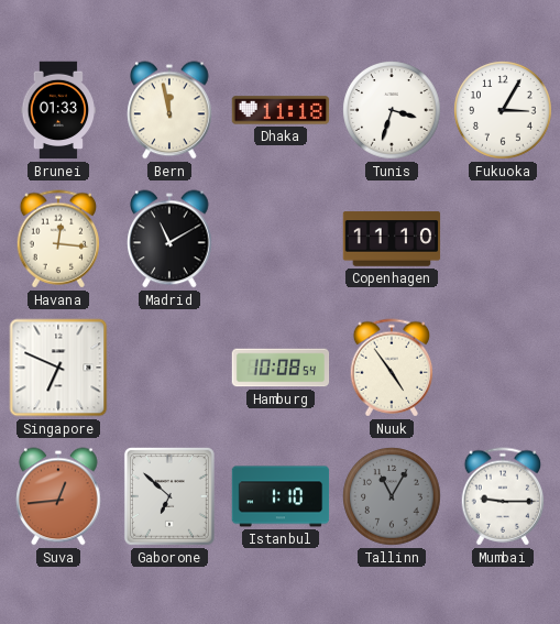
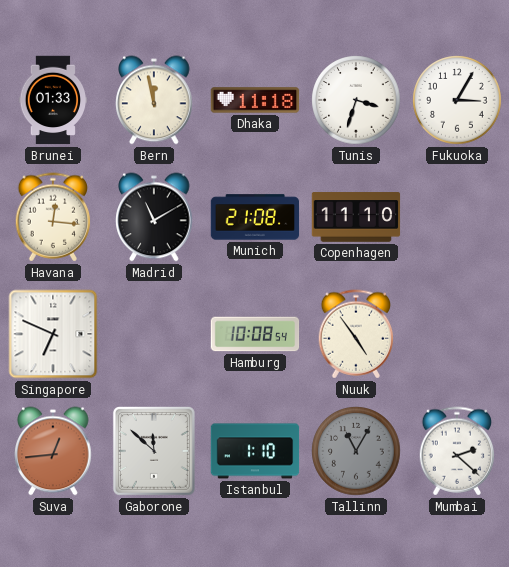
Munich: none -> 21:08 (255, 217)
Gaborone: 6:52 -> 11:52 (154, 451)
Mumbai: 9:15 -> 2:22 (457, 451)
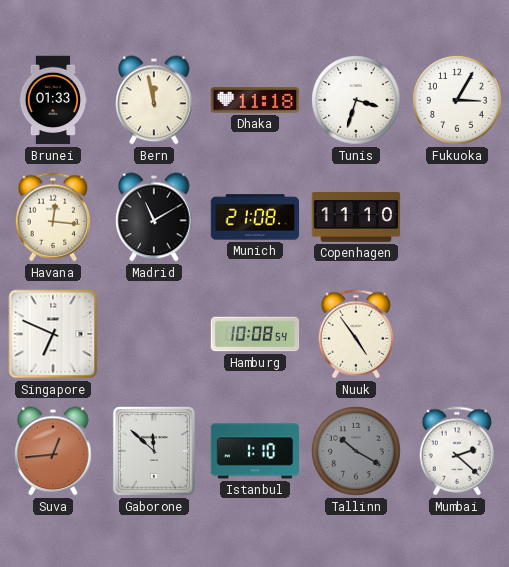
Tallinn: 11:05 -> 10:20 (356, 451)
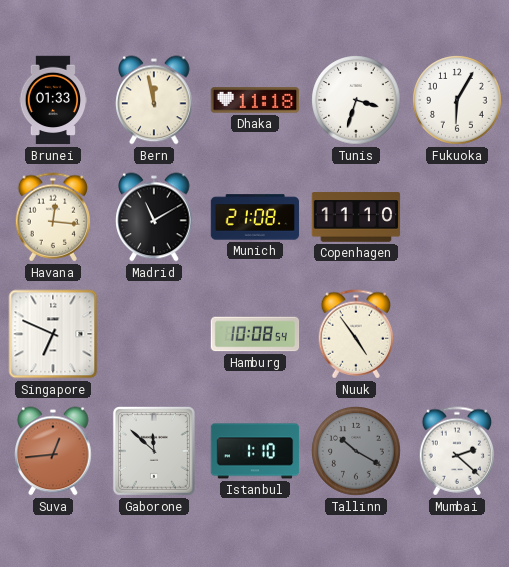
Fukuoka: 3:05 -> 6:05 (457, 100)
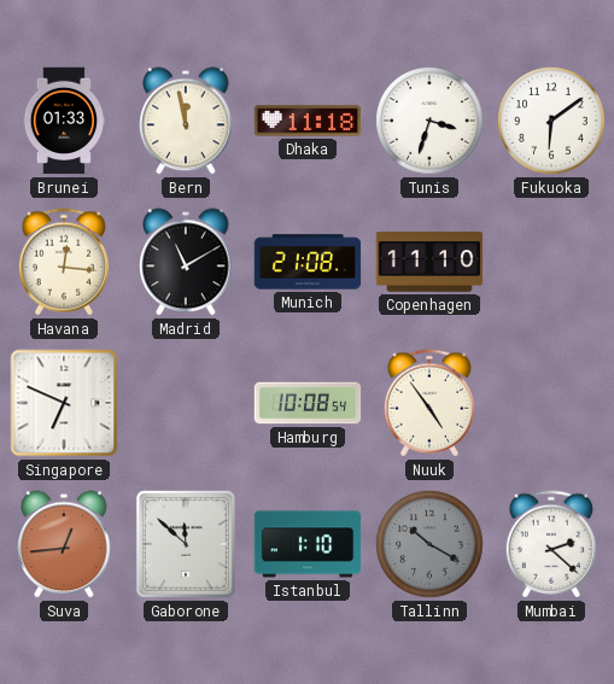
Fukuoka: 6:05 -> 6:09 (551, 121)
